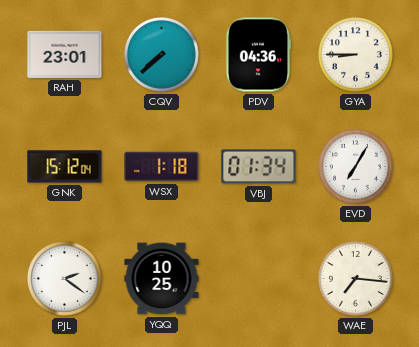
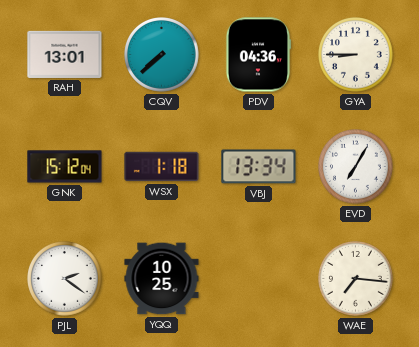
RAH: 23:01 -> 13:01 (65, 54)
VBJ: 01:34 -> 13:34 (259, 167)
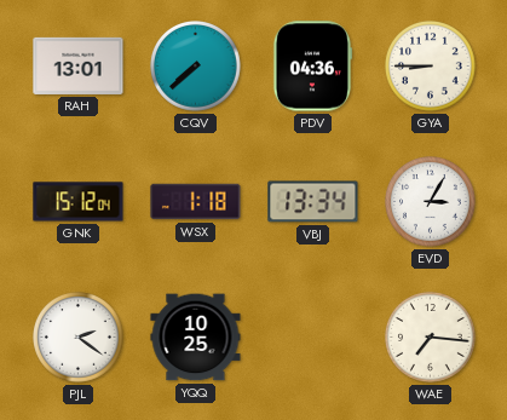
EVD: 7:05 -> 3:05 (431, 202)
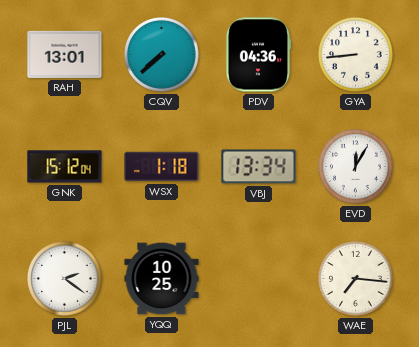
GYA: 8:45 -> 8:44 (356, 55)
EVD: 3:05 -> 12:05 (356, 167)
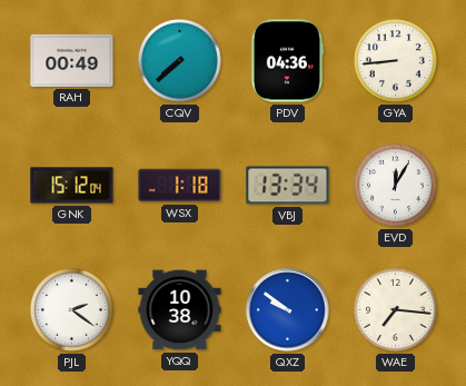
RAH: 13:01 -> 00:49 (72, 60)
YQQ: 10:25 -> 10:38 (180, 310)
QXZ: none -> 9:51 (288, 310)
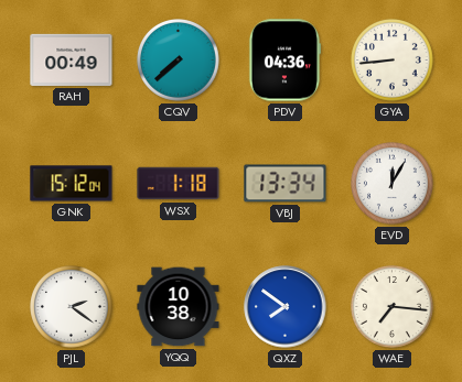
QXZ: 9:51 -> 7:51 (286, 307)
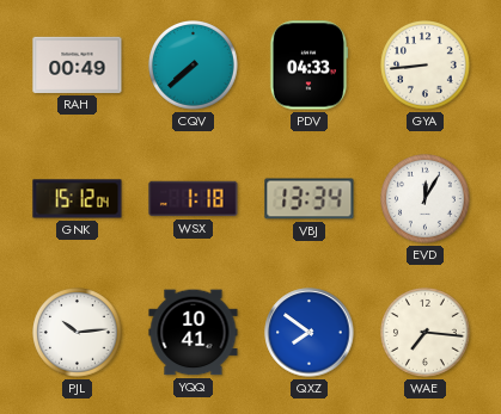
PDV: 04:36 -> 04:33 (308, 66)
PJL: 2:21 -> 10:14 (78, 333)
YQQ: 10:38 -> 10:41 (194, 333)
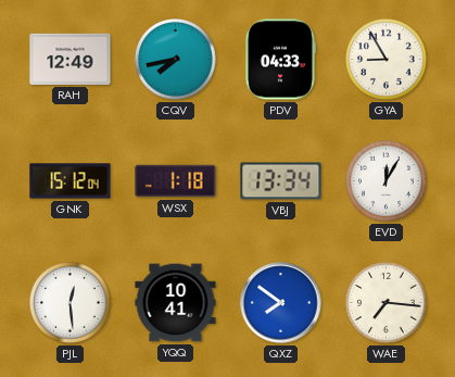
RAH: 00:49 -> 12:49 (71, 59)
CQV: 7:38 -> 7:43 (176, 60)
GYA: 8:44 -> 8:55 (387, 60)
PJL: 10:14 -> 12:29 (71, 303)
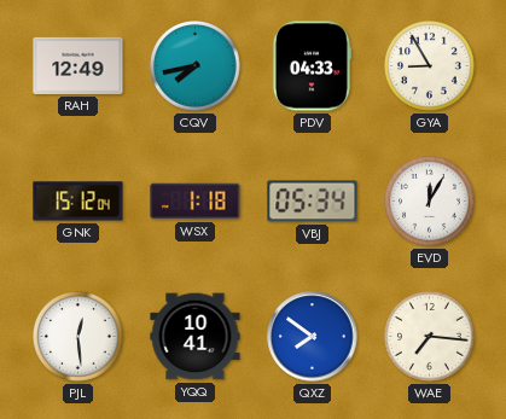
VBJ: 13:34 -> 05:34 (313, 202)
